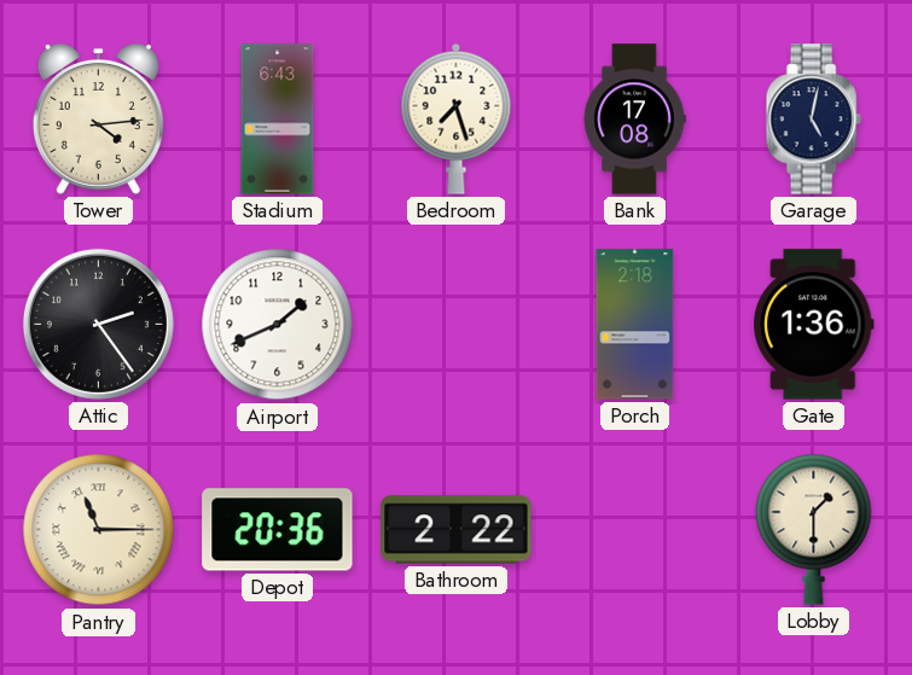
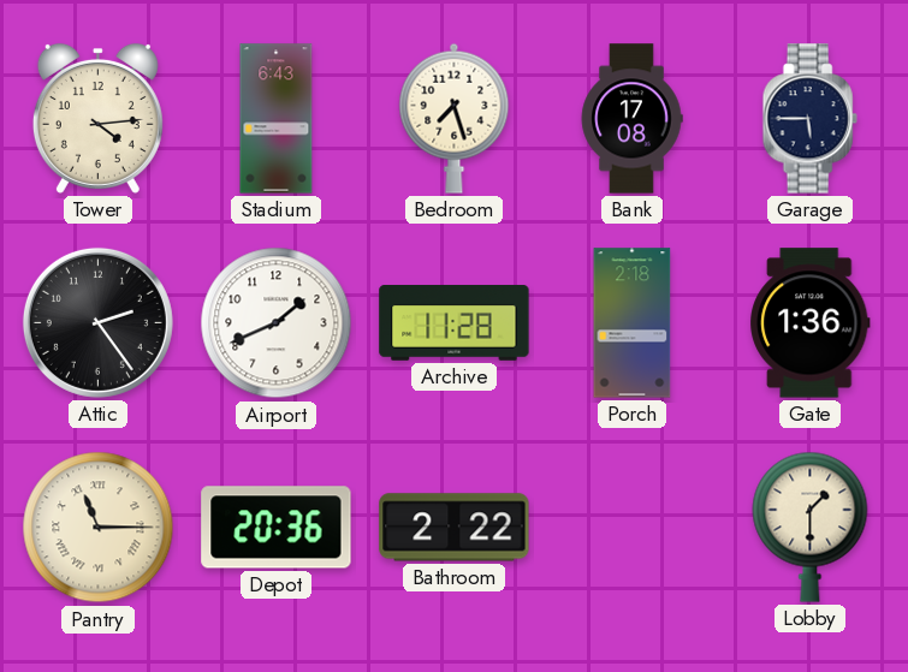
Garage: 5:02 -> 5:45 (809, 119)
Archive: none -> 11:28 (455, 323)
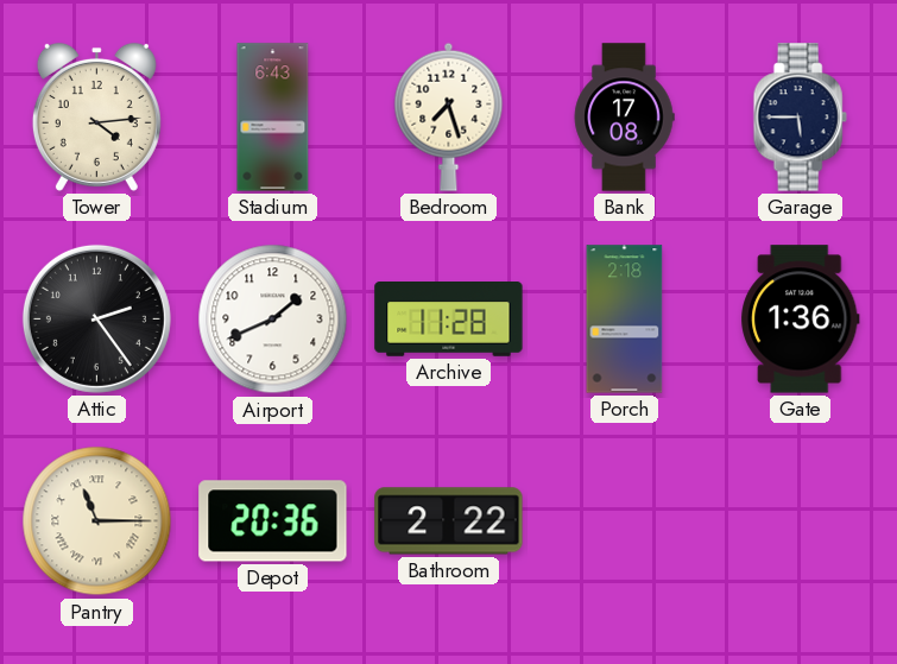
Lobby: 1:30 -> none (811, 527)
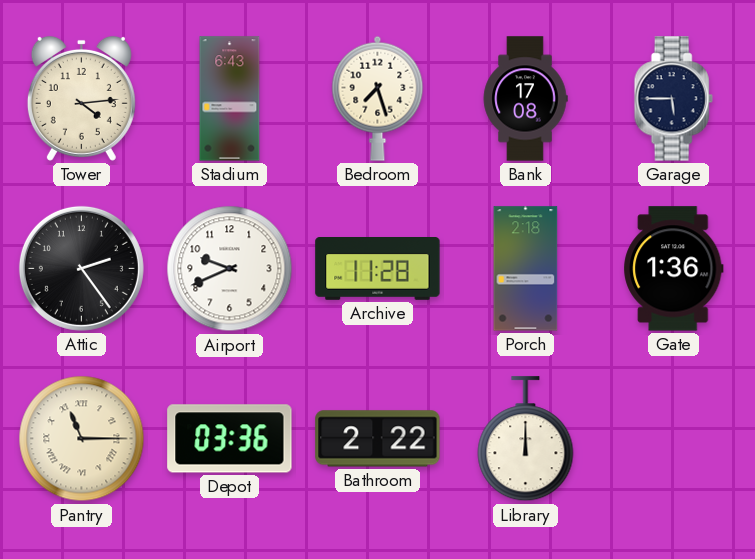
Airport: 1:41 -> 9:41 (230, 269)
Depot: 20:36 -> 03:36 (230, 439)
Library: none -> 12:00 (526, 439)
